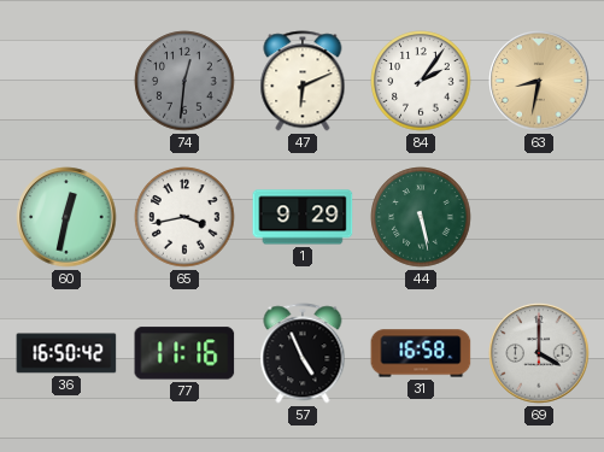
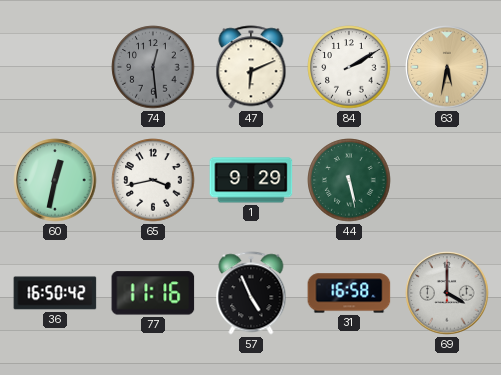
74: 12:31 -> 12:29 (153, 67)
84: 2:06 -> 2:10 (349, 67)
63: 8:32 -> 5:32 (447, 67)
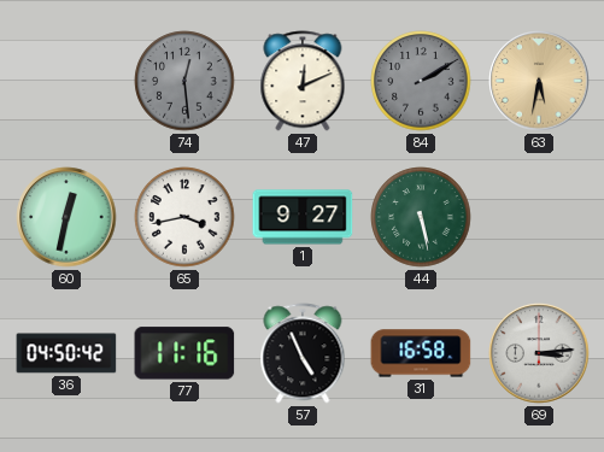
47: 6:11 -> 12:11 (303, 81)
84 dial: white -> grey (421, 81)
1: 9:29 -> 9:27 (303, 217)
36: 16:50 -> 04:50 (66, 353)
69: 4:00 -> 3:14 (539, 353)
